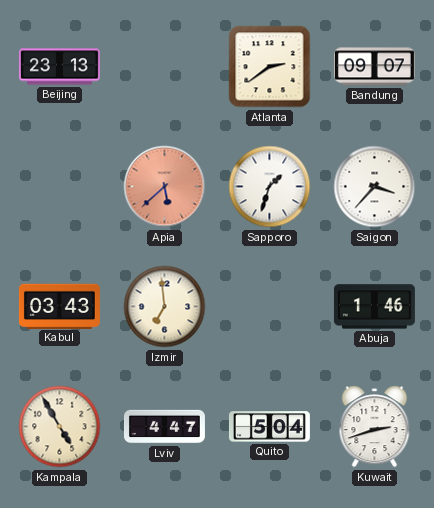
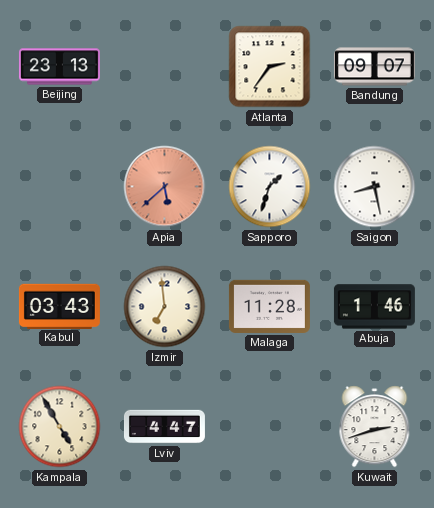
Atlanta: 2:39 -> 2:36 (270, 67)
Saigon: 3:37 -> 8:28 (375, 187)
Malaga: none -> 11:28 (269, 306)
Quito: 5:04 -> none (269, 427)
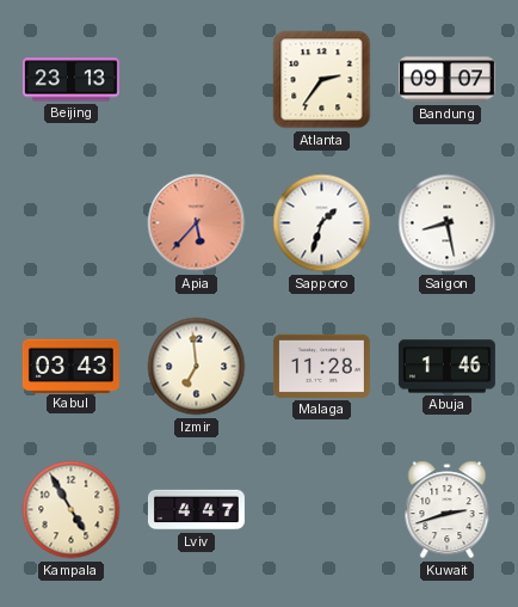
Apia: 5:38 -> 5:37 (197, 223)
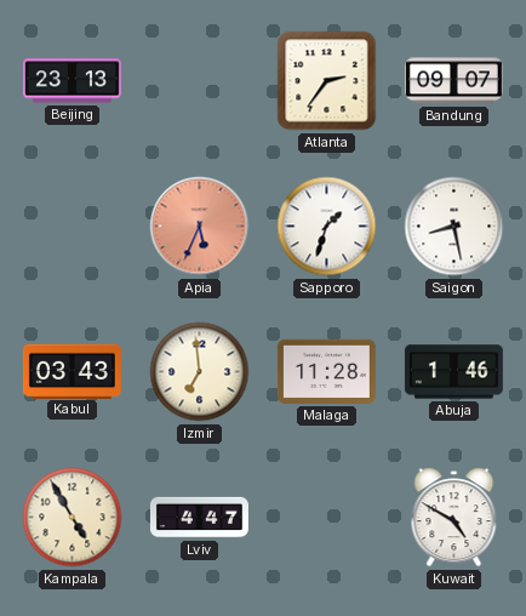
Apia: 5:37 -> 5:34 (200, 227)
Kuwait: 2:42 -> 4:50 (454, 518)
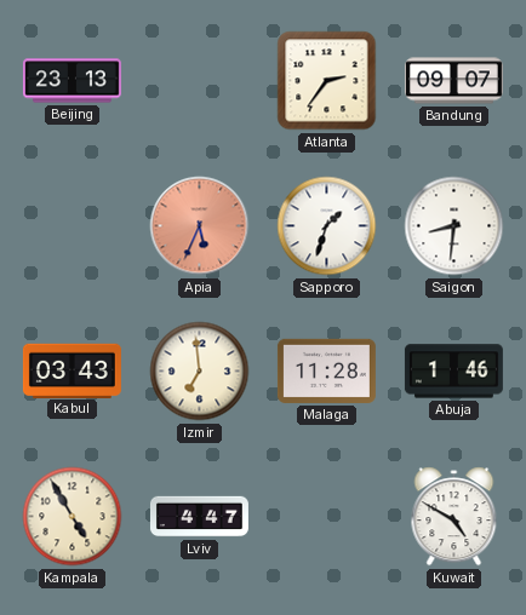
Saigon: 8:28 -> 8:31 (454, 226)
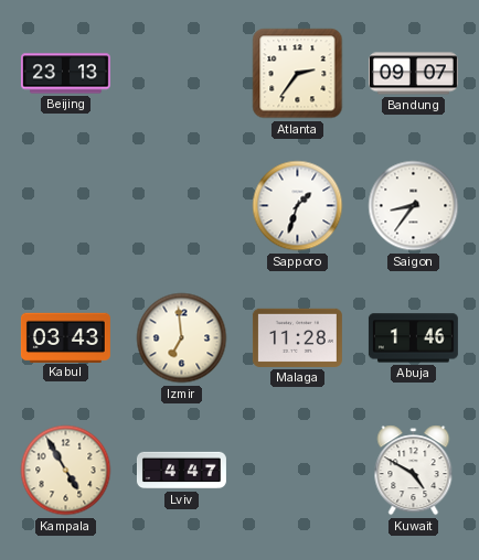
Apia: 5:34 -> none (200, 226)
Saigon: 8:31 -> 8:36 (414, 206)
